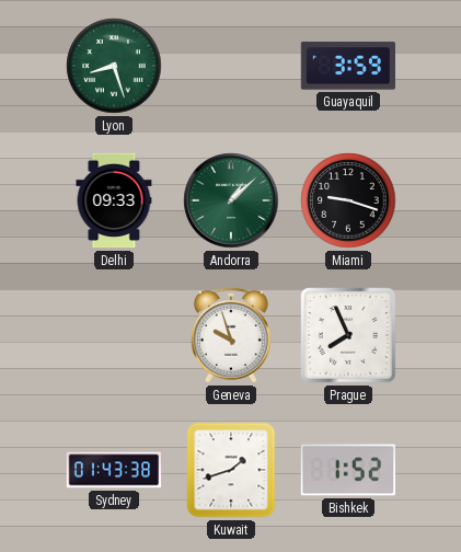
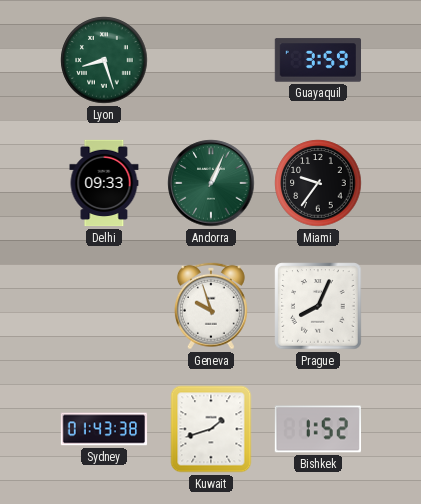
Andorra: 1:08 -> 1:04 (211, 183)
Miami: 9:18 -> 9:36 (318, 183)
Prague: 7:56 -> 8:04 (318, 306)
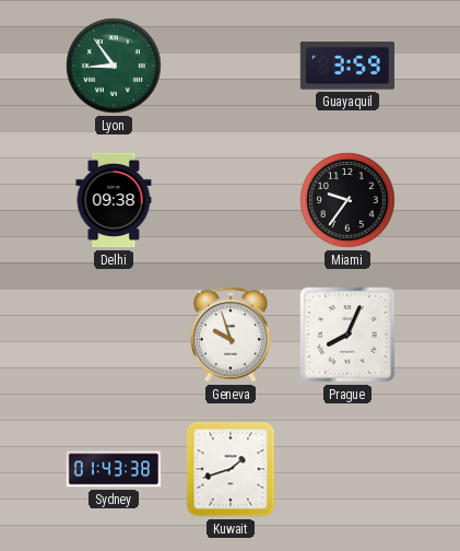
Lyon: 8:27 -> 8:54 (114, 66)
Delhi: 09:33 -> 09:38 (114, 200)
Andorra: 1:04 -> none (211, 183)
Bishkek: 1:52 -> none (317, 429)
